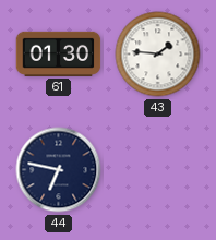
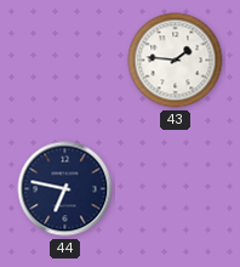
61: 01:30 -> none (59, 53)
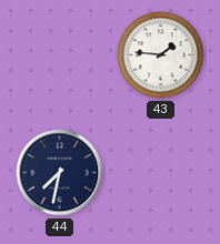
44: 6:47 -> 7:32 (60, 173)
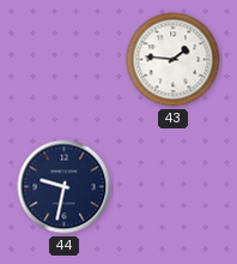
44: 7:32 -> 9:32 (65, 187)
